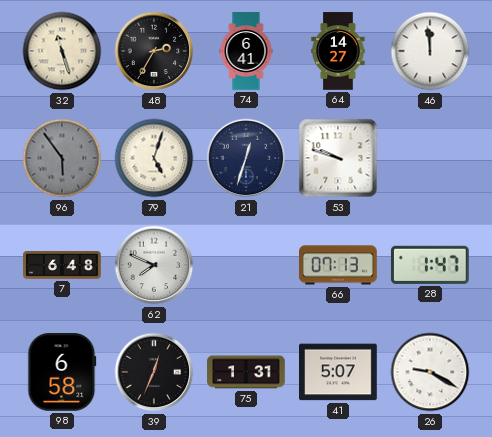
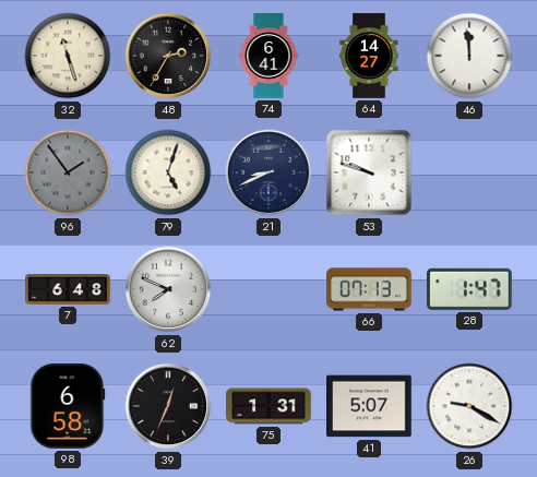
96: 5:54 -> 1:54 (68, 172)
21: 12:33 -> 8:41 (268, 172)
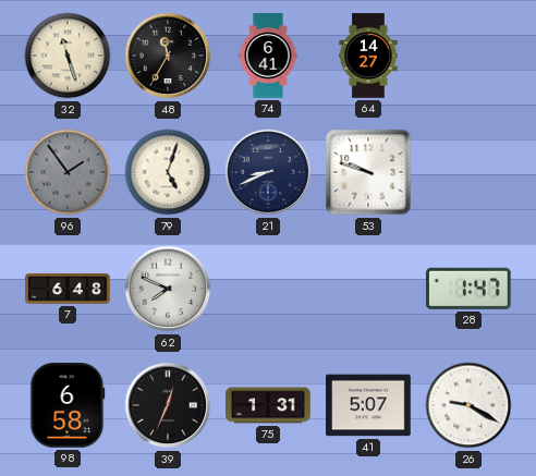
48: 2:35 -> 11:35 (168, 56)
46: 11:59 -> none (469, 56)
66: 07:13 -> none (370, 289)
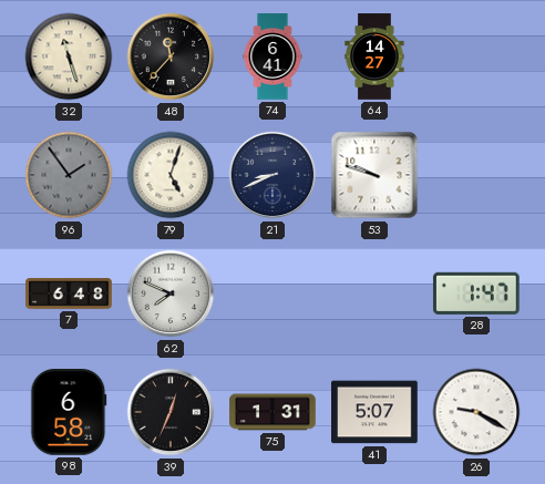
48: 11:35 -> 11:37 (171, 56)
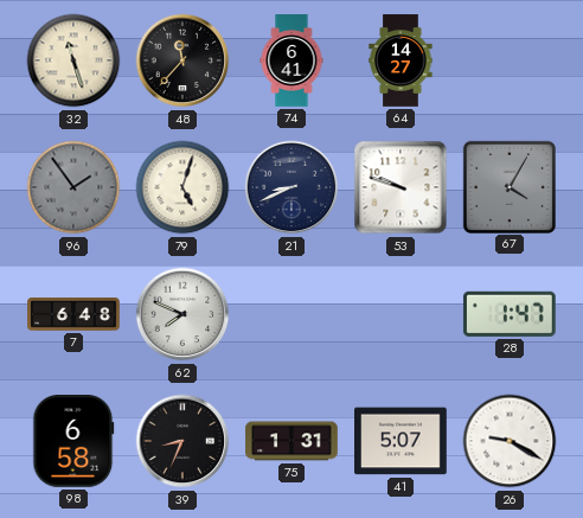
67: none -> 4:05 (508, 186)
39: 12:34 -> 8:34 (182, 441)
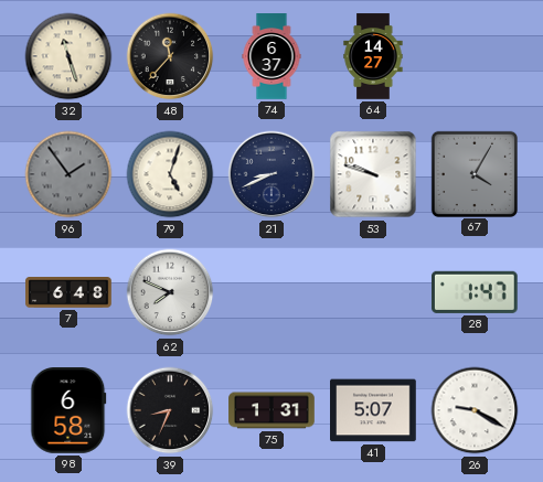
74: 6:41 -> 6:37 (271, 56)
